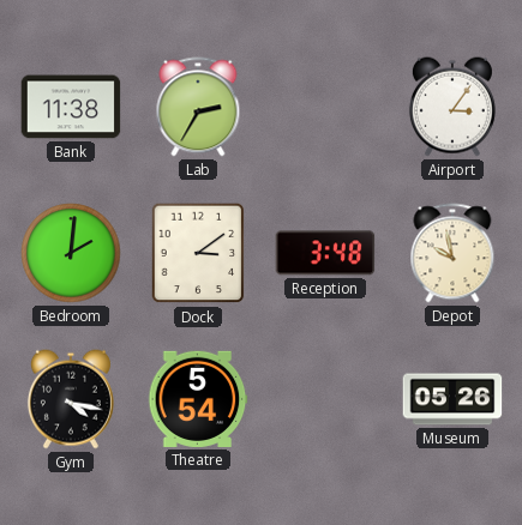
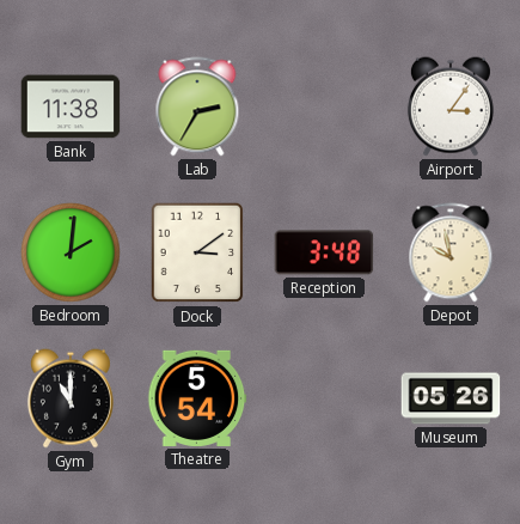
Gym: 4:17 -> 11:00 (71, 398)
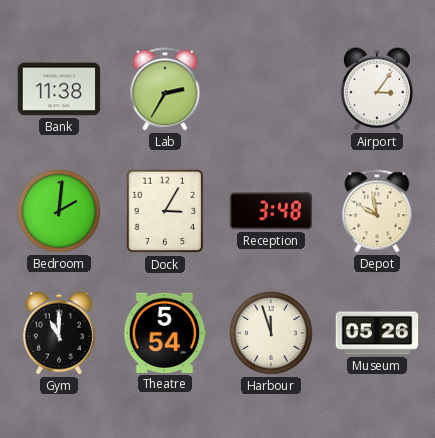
Dock: 3:09 -> 3:05 (165, 211)
Harbour: none -> 11:57 (271, 333)
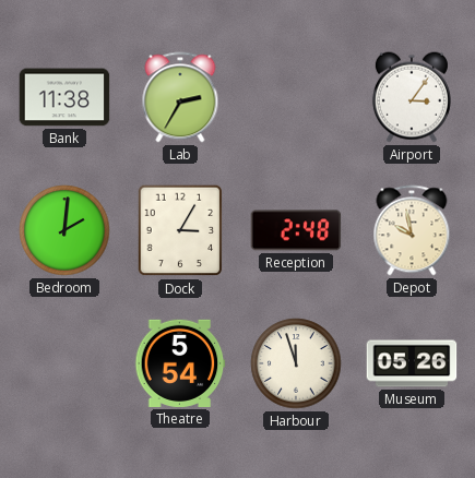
Reception: 3:48 -> 2:48 (296, 230)
Gym: 11:00 -> none (59, 333)
